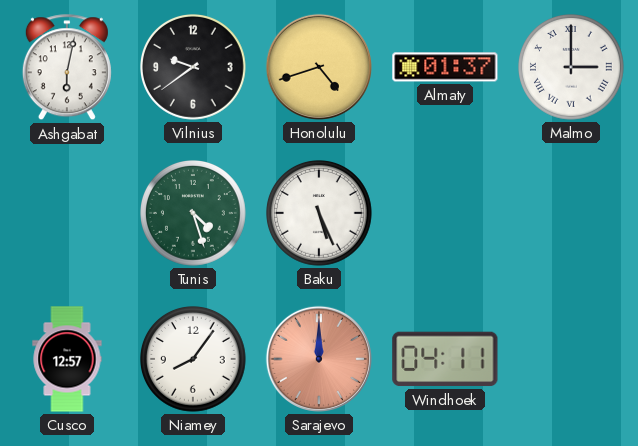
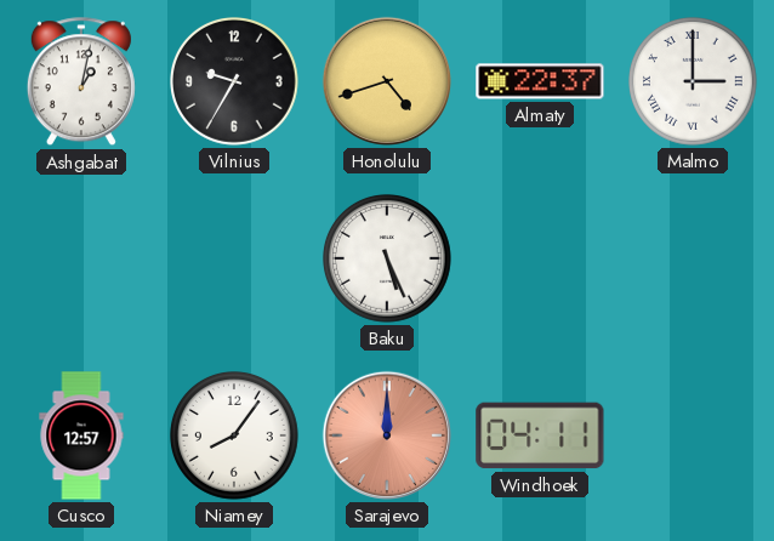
Ashgabat: 6:02 -> 1:02 (81, 82)
Vilnius: 9:39 -> 9:35 (235, 82)
Almaty: 01:37 -> 22:37 (540, 81)
Tunis: 4:27 -> none (194, 214)
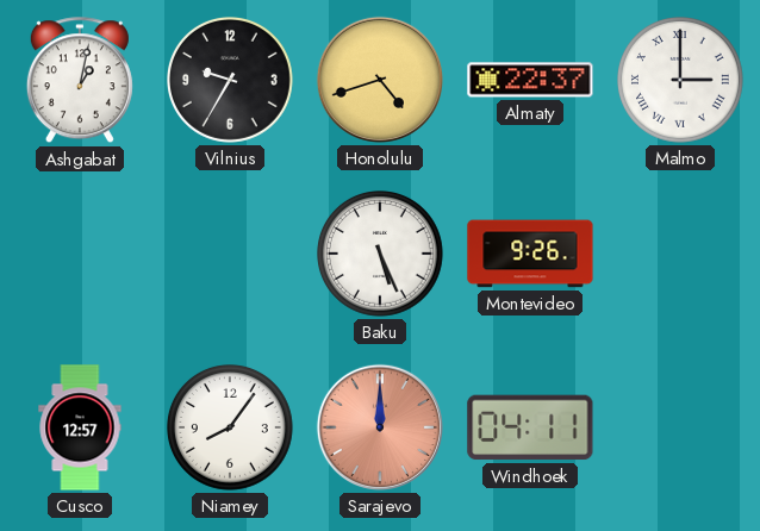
Montevideo: none -> 9:26 (530, 254)
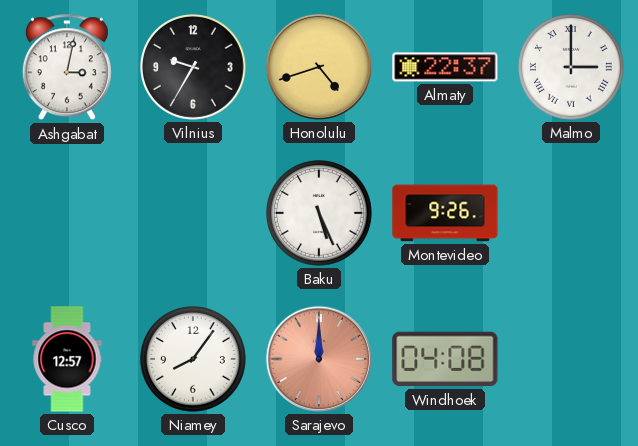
Ashgabat: 1:02 -> 3:02 (67, 68)
Windhoek: 04:11 -> 04:08 (445, 359)
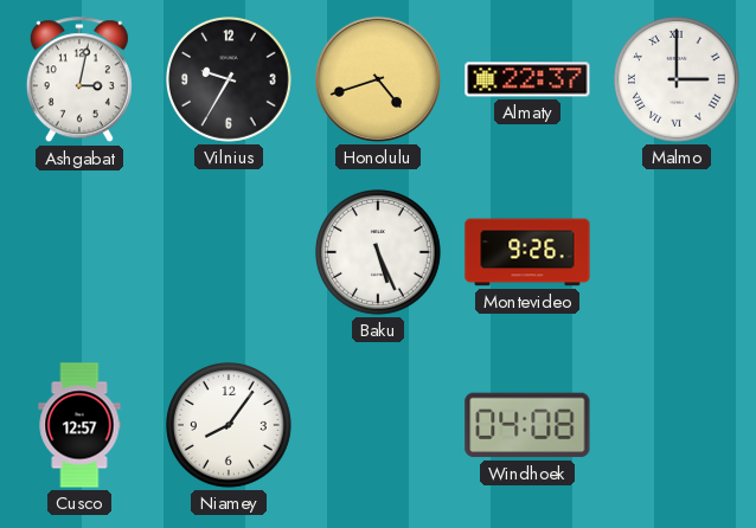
Sarajevo: 12:00 -> none (319, 359)
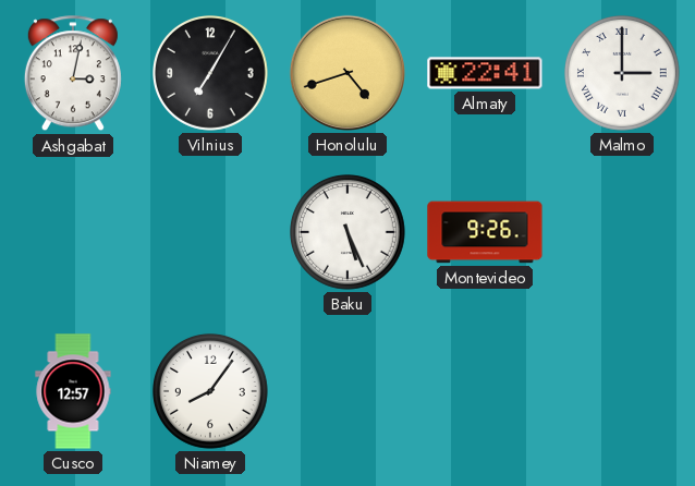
Vilnius: 9:35 -> 7:05 (211, 74)
Almaty: 22:37 -> 22:41 (485, 73)
Windhoek: 04:08 -> none (527, 425)
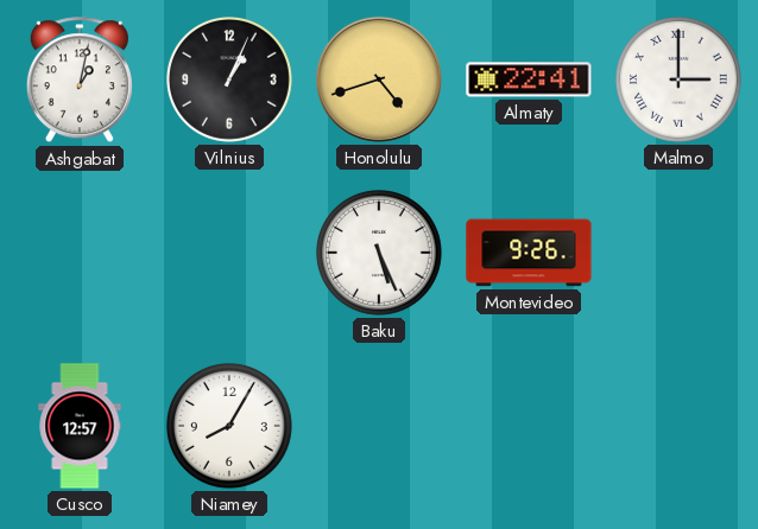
Ashgabat: 3:02 -> 1:02 (80, 81)
Vilnius: 7:05 -> 1:04 (230, 81)
Niamey: 8:06 -> 8:05 (230, 427)
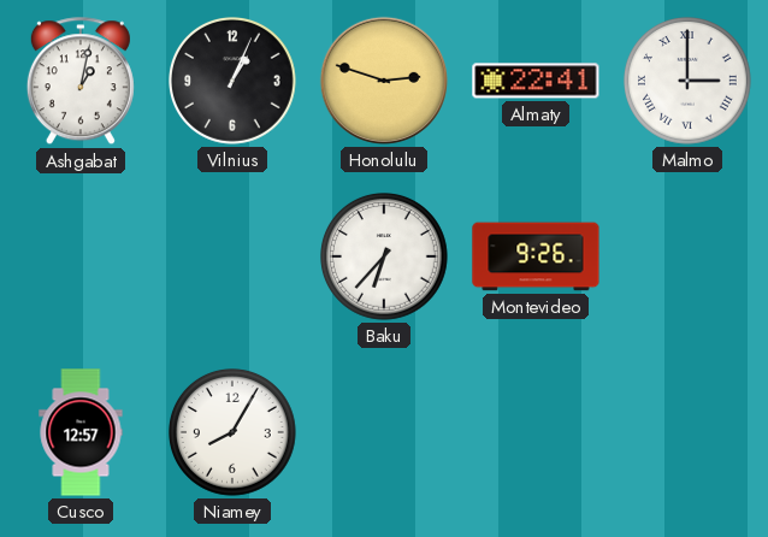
Honolulu: 4:42 -> 2:48 (384, 81)
Baku: 5:26 -> 6:37 (385, 258)
